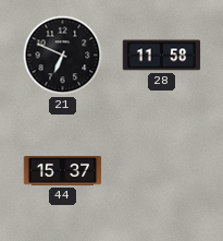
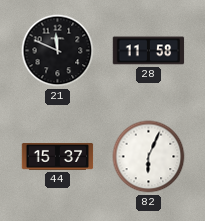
21: 6:49 -> 11:49 (58, 51)
82: none -> 6:04 (149, 157)
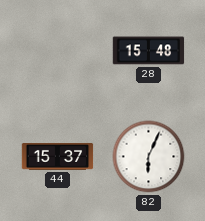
21: 11:49 -> none (58, 51)
28: 11:58 -> 15:48 (149, 51)
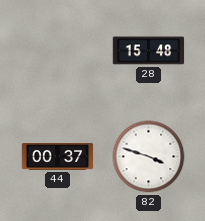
44: 15:37 -> 00:37 (58, 157)
82: 6:04 -> 3:48 (149, 157)
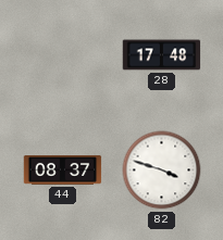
28: 15:48 -> 17:48 (162, 55)
44: 00:37 -> 08:37 (63, 170)
